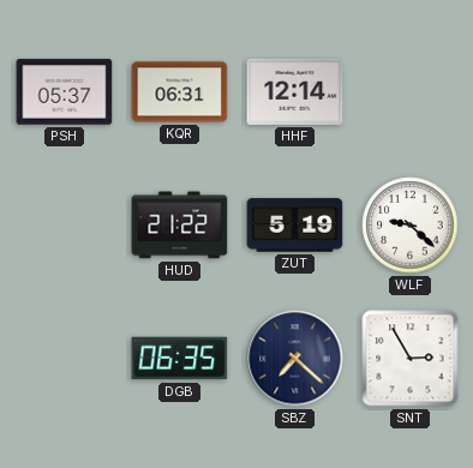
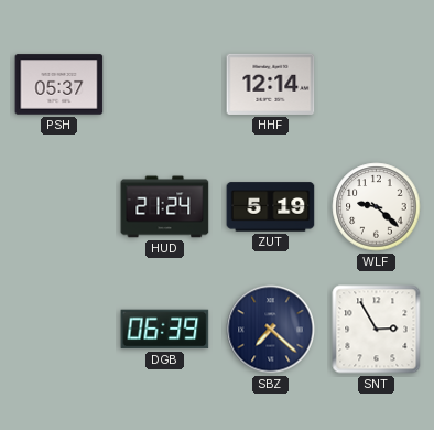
KQR: 06:31 -> none (180, 92)
HUD: 21:22 -> 21:24 (165, 207)
DGB: 06:35 -> 06:39 (165, 330)
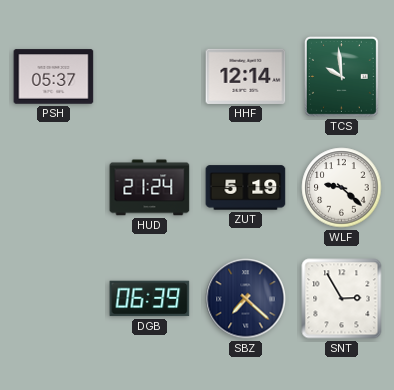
TCS: none -> 9:59 (341, 76)
